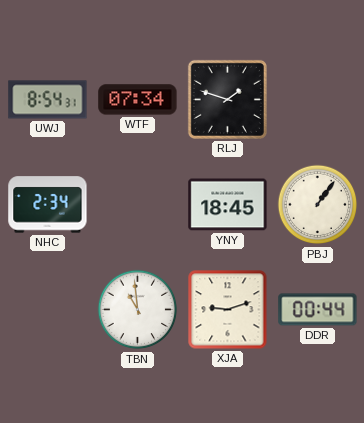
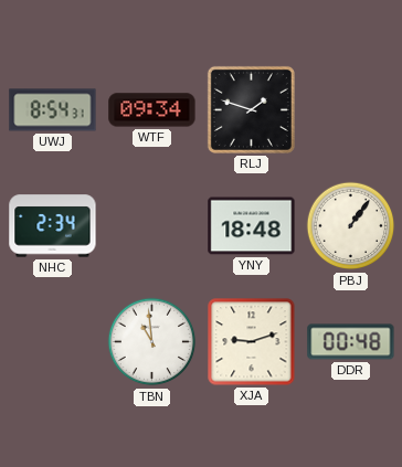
WTF: 07:34 -> 09:34 (152, 110)
YNY: 18:45 -> 18:48 (252, 226)
DDR: 00:44 -> 00:48 (351, 342)
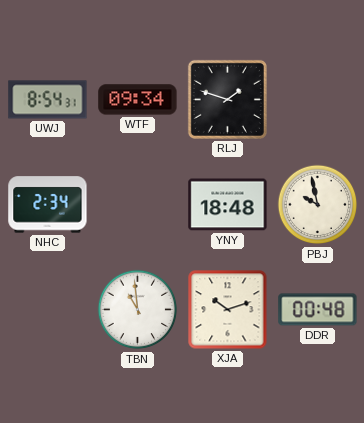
PBJ: 1:06 -> 9:58 (318, 205)
XJA: 9:12 -> 10:12 (228, 310)
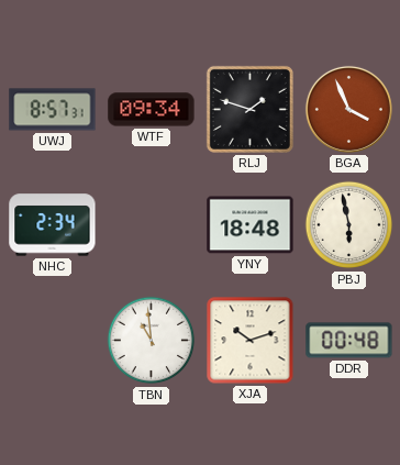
UWJ: 8:54 -> 8:57 (53, 110)
BGA: none -> 3:56 (348, 109)
PBJ: 9:58 -> 5:58 (349, 225)
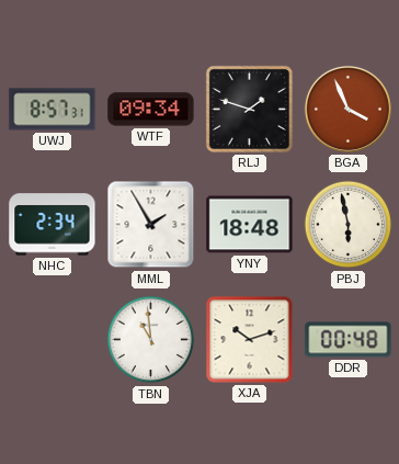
MML: none -> 1:55 (151, 225)
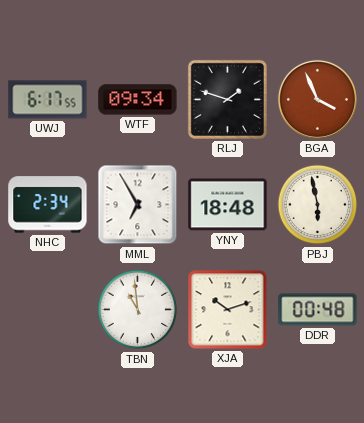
UWJ: 8:57 -> 6:17 (48, 100)
MML: 1:55 -> 6:55 (138, 205)
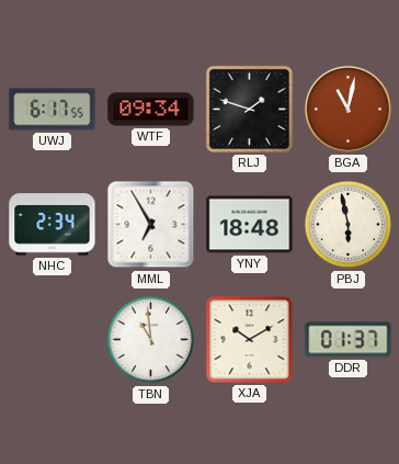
BGA: 3:56 -> 11:02 (347, 109)
XJA: 10:12 -> 10:10 (250, 340)
DDR: 00:48 -> 01:37 (349, 340)
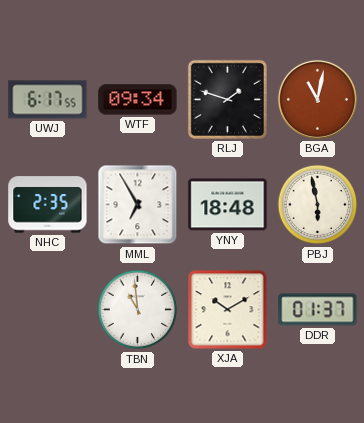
NHC: 2:34 -> 2:35 (48, 205)
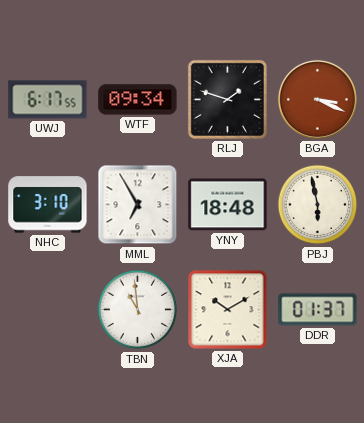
BGA: 11:02 -> 3:19 (317, 99)
NHC: 2:35 -> 3:10 (48, 205)
